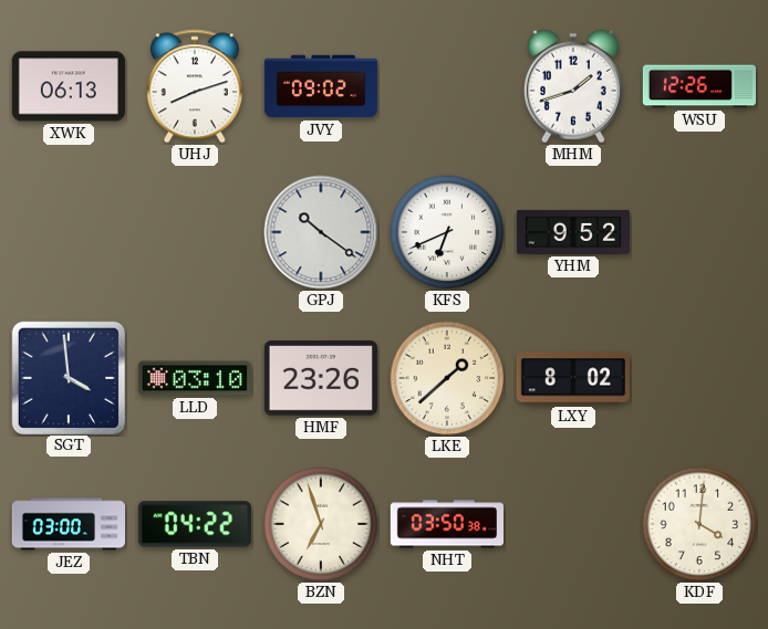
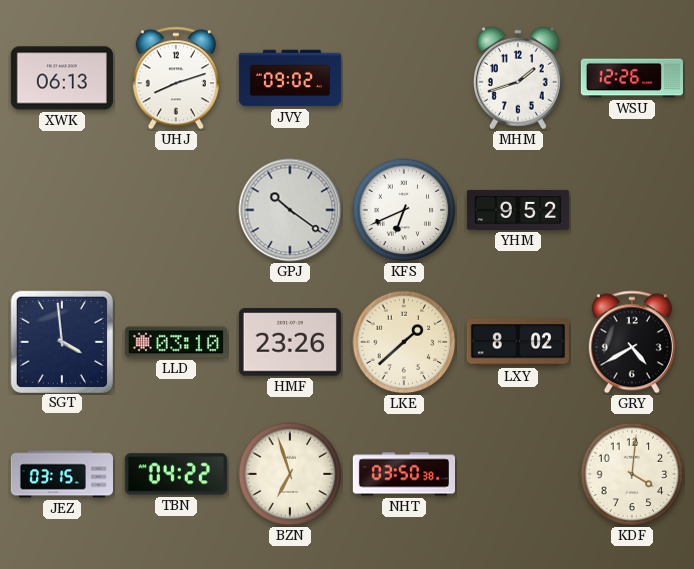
GRY: none -> 4:40 (632, 342)
JEZ: 03:00 -> 03:15 (61, 474)
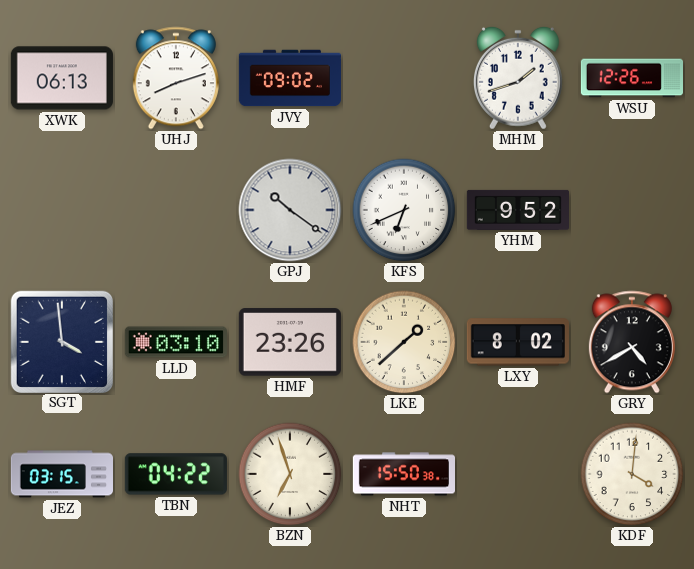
NHT: 03:50 -> 15:50 (403, 474)
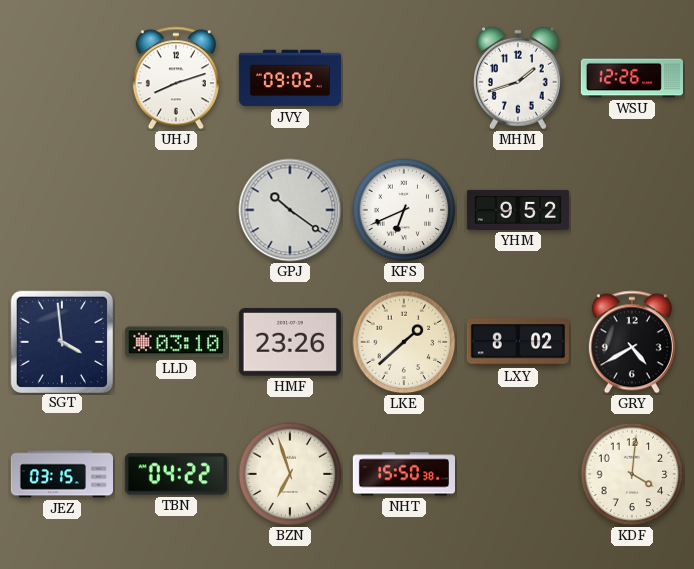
XWK: 06:13 -> none (62, 78)
